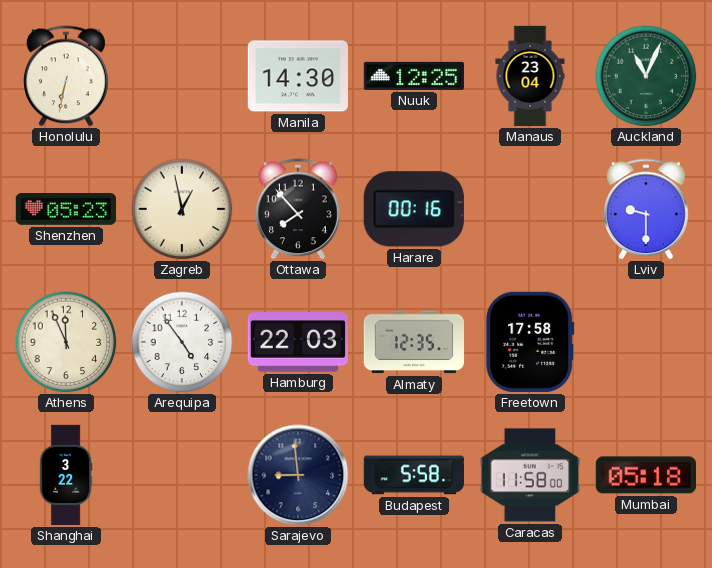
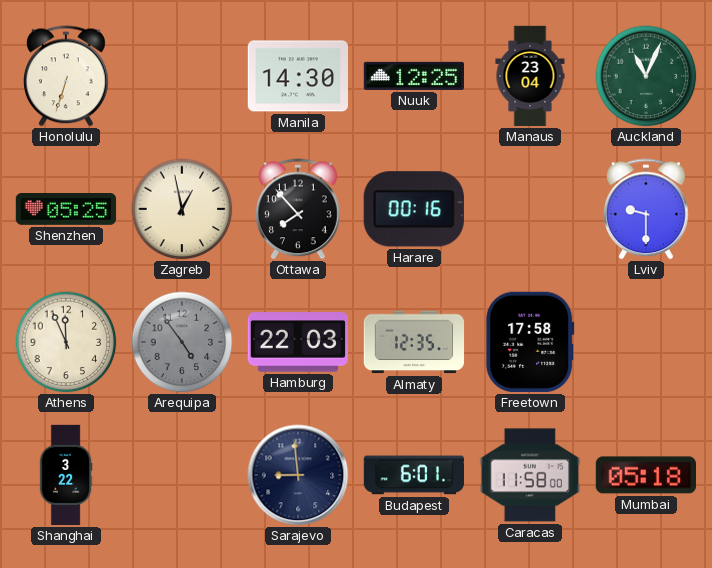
Honolulu: 6:32 -> 6:33 (67, 76)
Shenzhen: 05:23 -> 05:25 (66, 210)
Arequipa dial: white -> grey (182, 342)
Budapest: 5:58 -> 6:01 (414, 475)
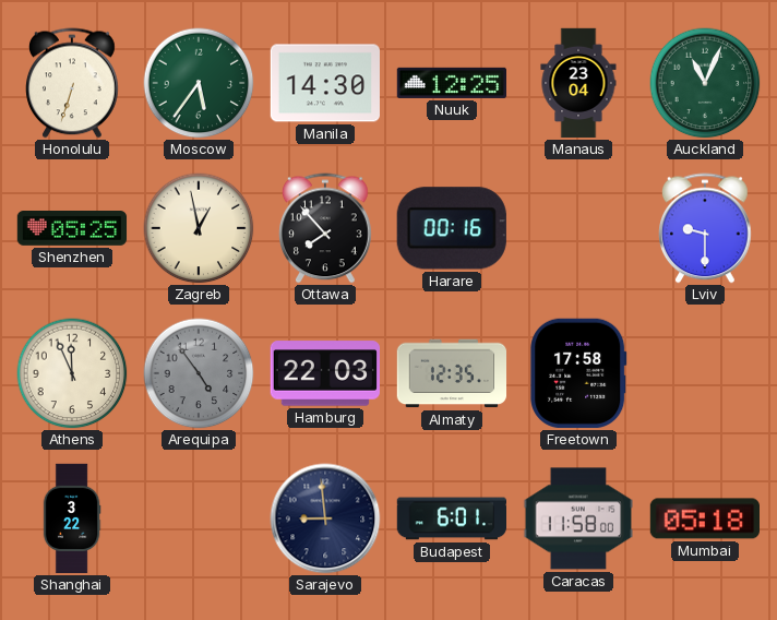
Moscow: none -> 5:36 (199, 83)
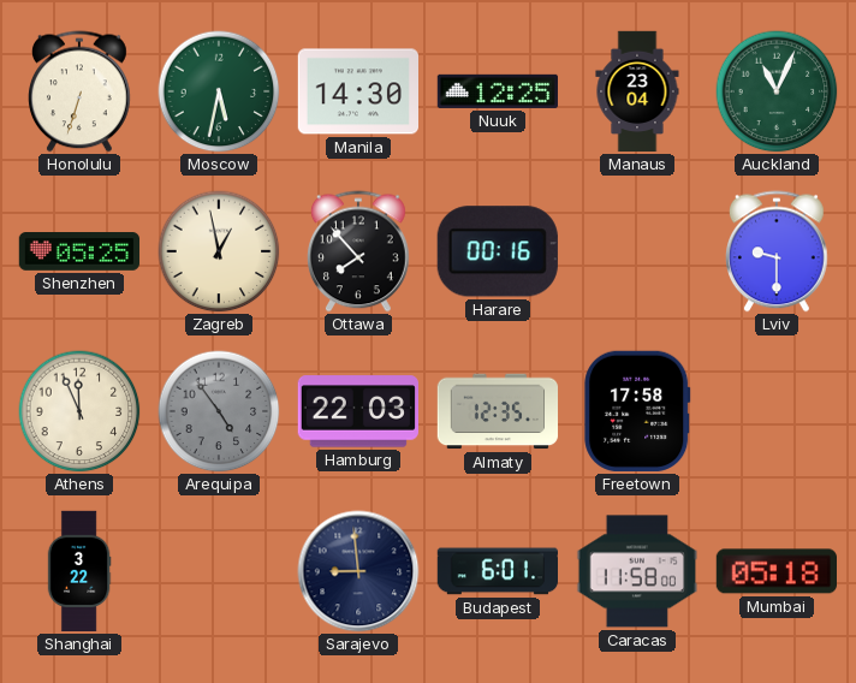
Moscow: 5:36 -> 5:32 (219, 91)
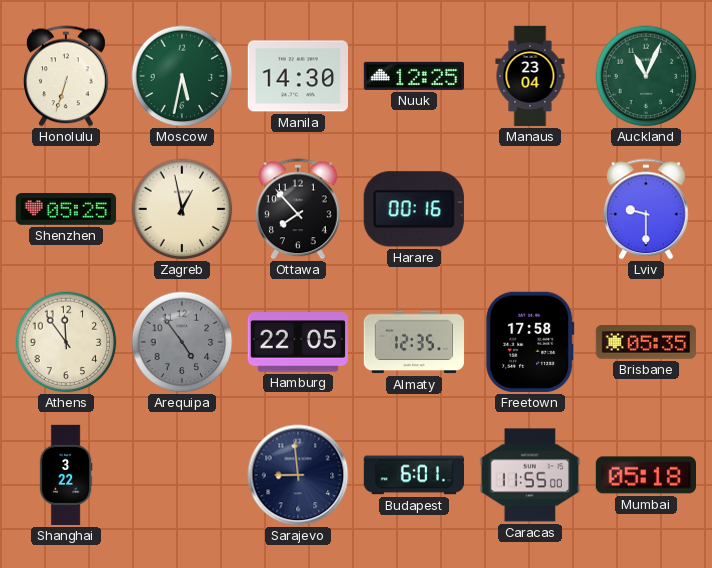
Athens: 11:56 -> 11:54 (66, 342)
Hamburg: 22:03 -> 22:05 (297, 342)
Brisbane: none -> 05:35 (646, 342)
Caracas: 11:58 -> 11:55 (529, 475)
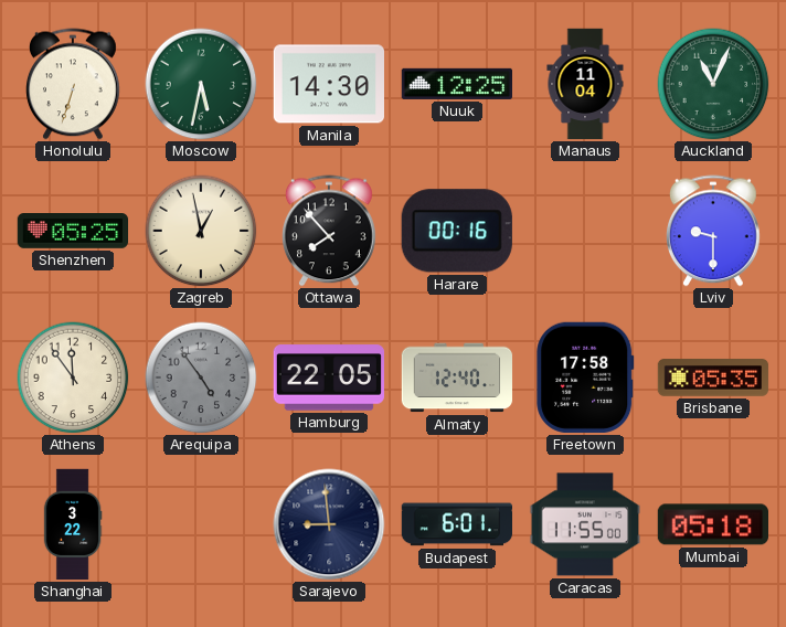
Manaus: 23:04 -> 11:04 (585, 84)
Almaty: 12:35 -> 12:40 (457, 378)
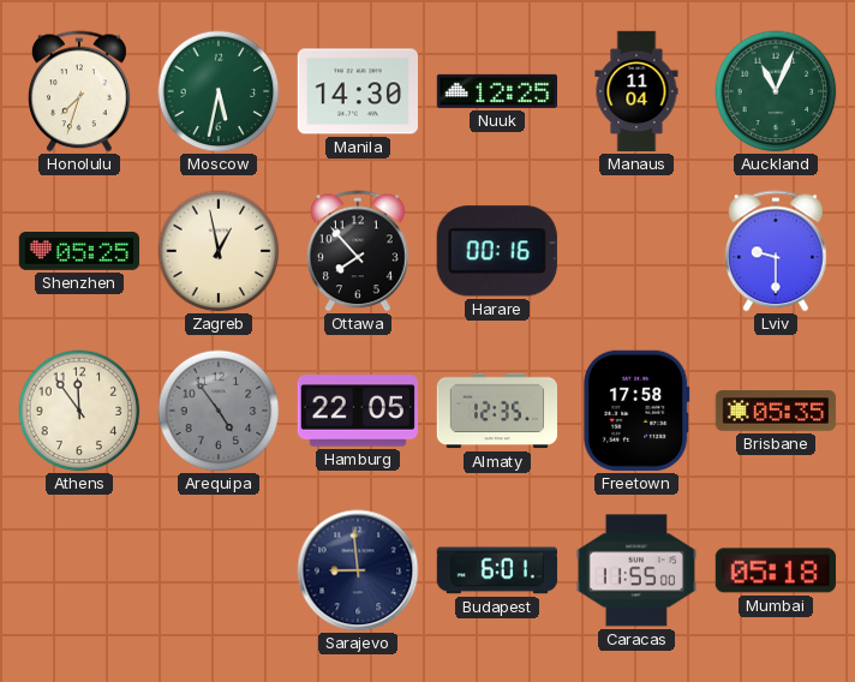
Honolulu: 6:33 -> 7:33 (80, 91)
Almaty: 12:40 -> 12:35 (497, 411)
Shanghai: 3:22 -> none (73, 524)
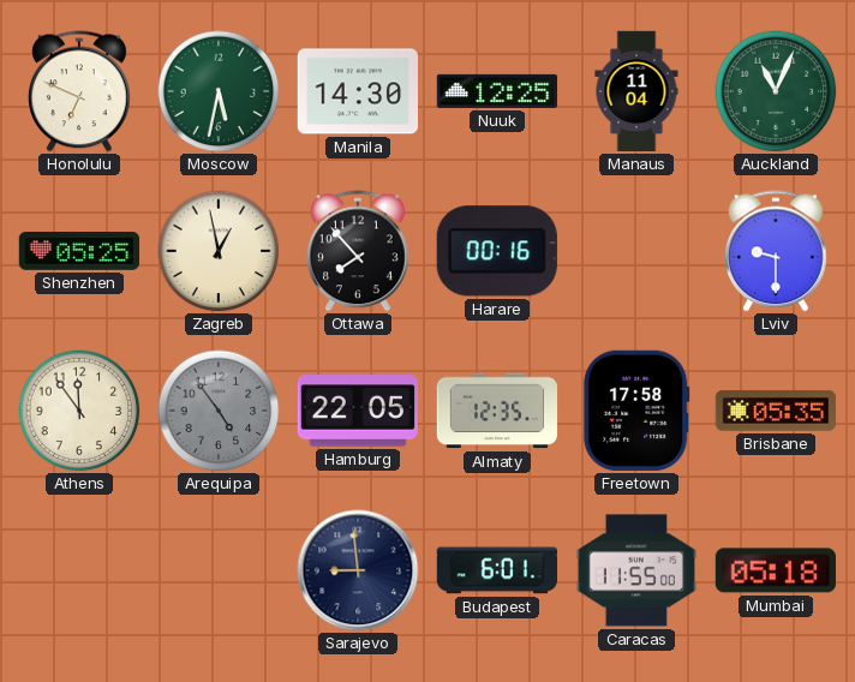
Honolulu: 7:33 -> 6:49 (80, 91)
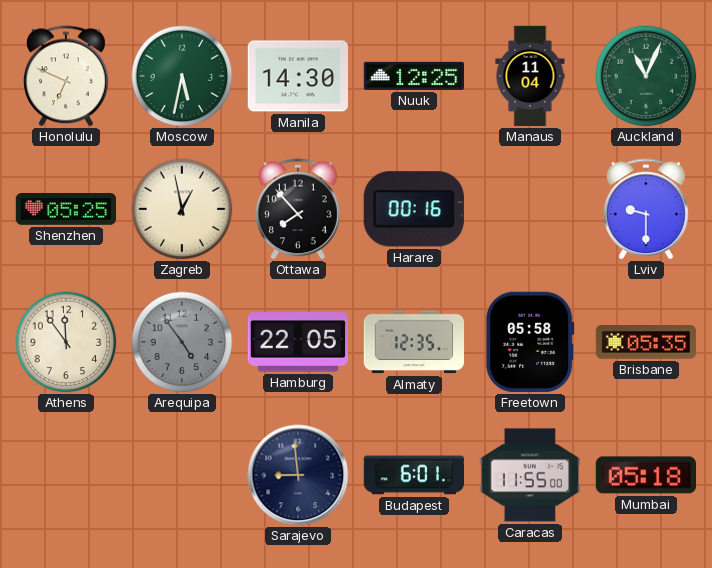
Freetown: 17:58 -> 05:58 (530, 342)
